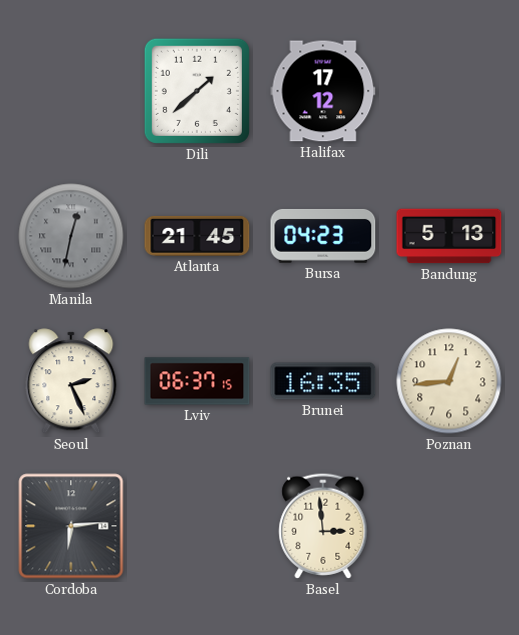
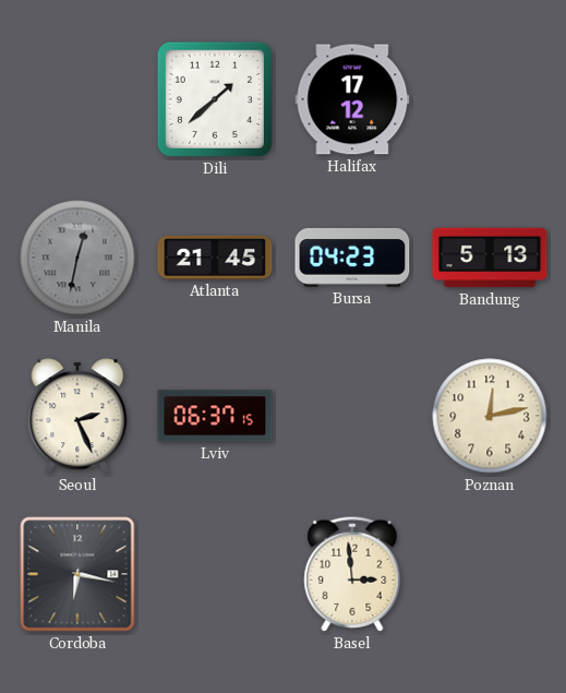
Brunei: 16:35 -> none (323, 381)
Poznan: 12:44 -> 12:13 (490, 416)
Cordoba: 6:14 -> 6:17 (77, 574)
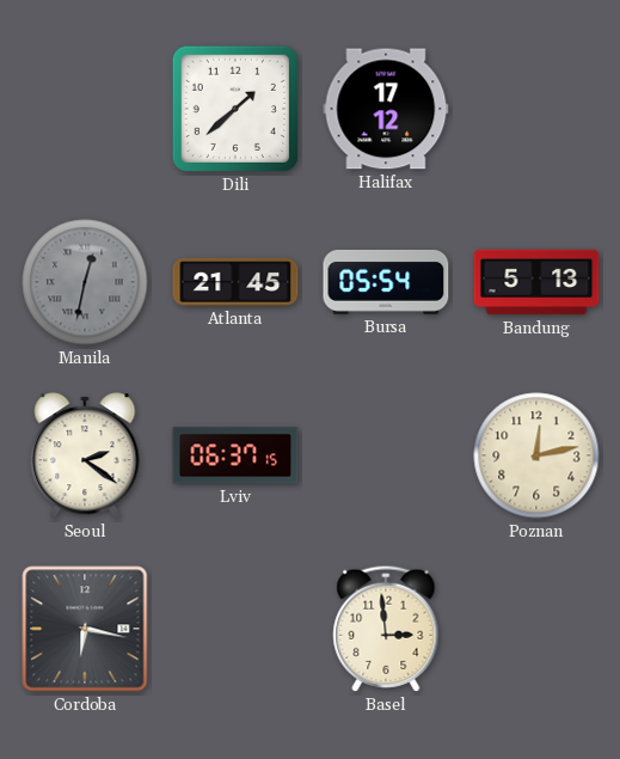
Bursa: 04:23 -> 05:54 (386, 282)
Seoul: 2:26 -> 2:21 (85, 455)
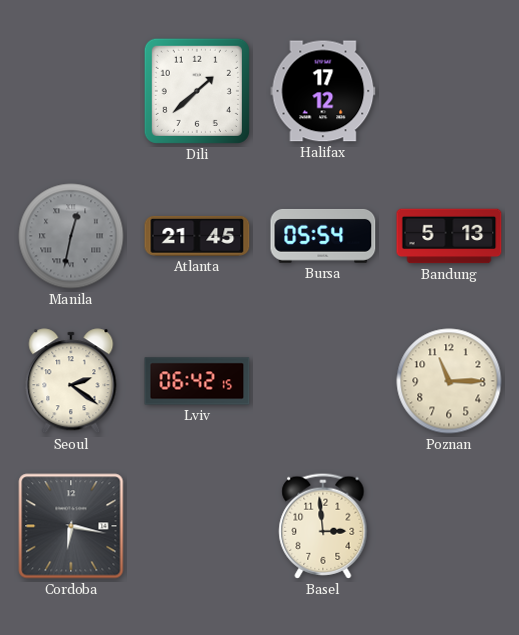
Lviv: 06:37 -> 06:42 (197, 381)
Poznan: 12:13 -> 11:15 (449, 381)
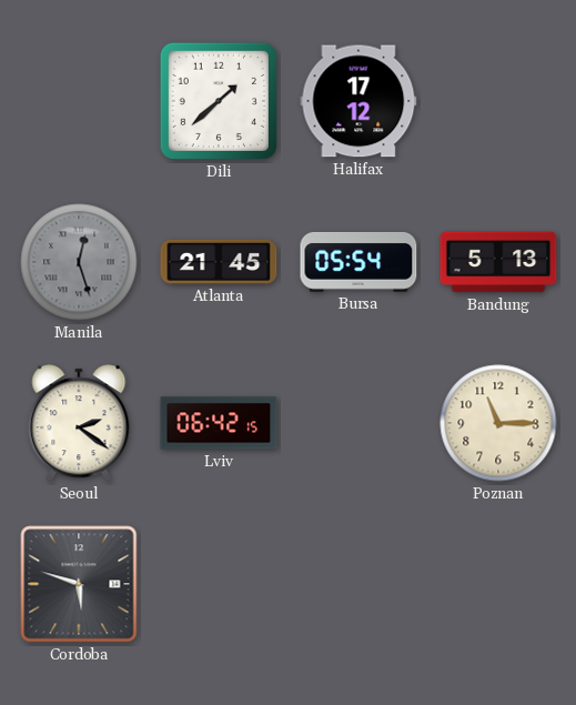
Manila: 12:32 -> 12:27 (79, 262)
Cordoba: 6:17 -> 5:48 (79, 584)
Basel: 2:59 -> none (323, 526)
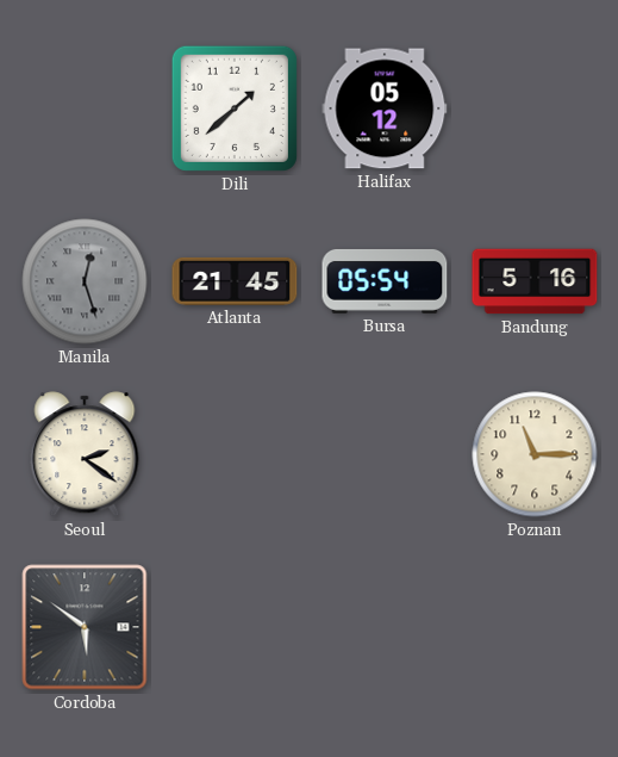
Halifax: 17:12 -> 05:12 (385, 108)
Bandung: 5:13 -> 5:16 (535, 281)
Lviv: 06:42 -> none (219, 423)
Cordoba: 5:48 -> 5:51 (85, 627)
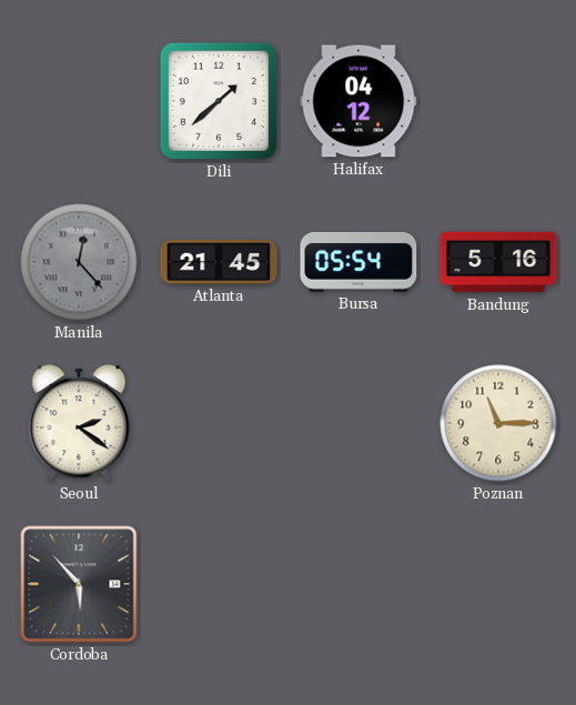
Halifax: 05:12 -> 04:12 (358, 101)
Manila: 12:27 -> 12:23 (79, 262)
Cordoba: 5:51 -> 5:53 (79, 584)
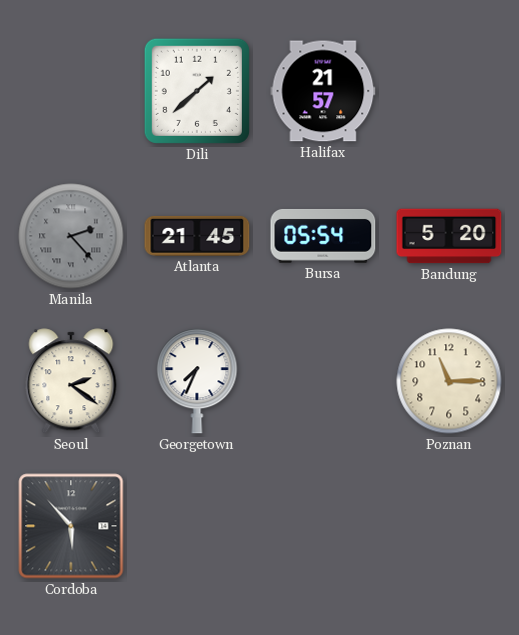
Halifax: 04:12 -> 21:57 (323, 91)
Manila: 12:23 -> 2:23 (71, 236)
Bandung: 5:16 -> 5:20 (449, 236)
Georgetown: none -> 7:34 (197, 381)
